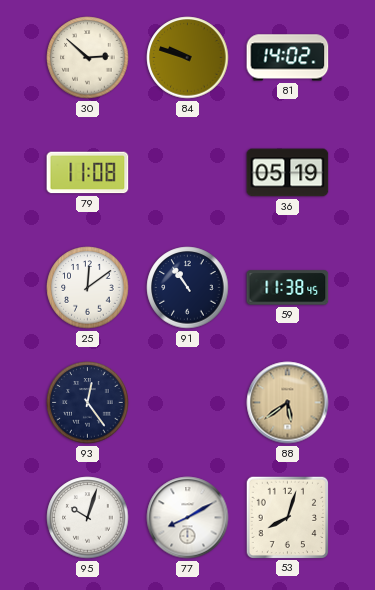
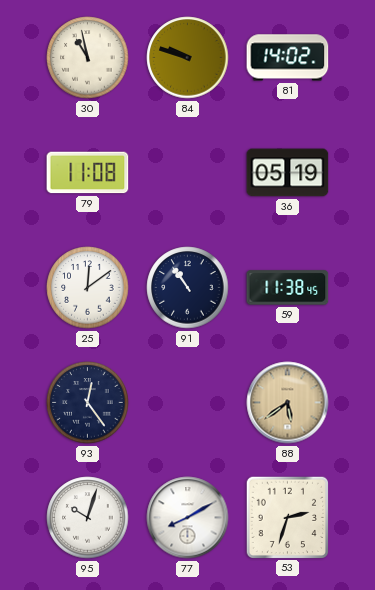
30: 2:52 -> 10:58 (88, 58)
53: 8:03 -> 2:33 (287, 517)
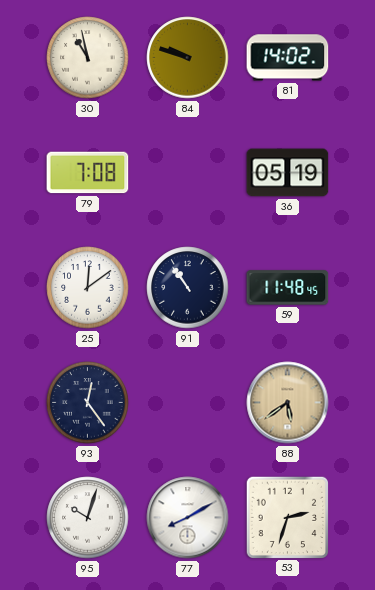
79: 11:08 -> 7:08 (88, 173)
59: 11:38 -> 11:48 (288, 288)
